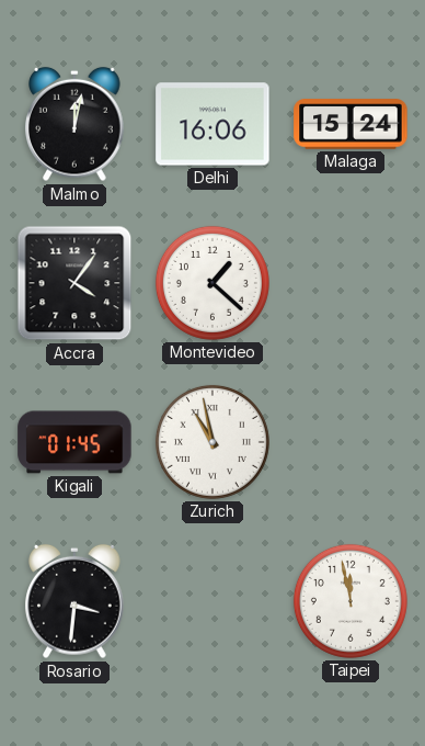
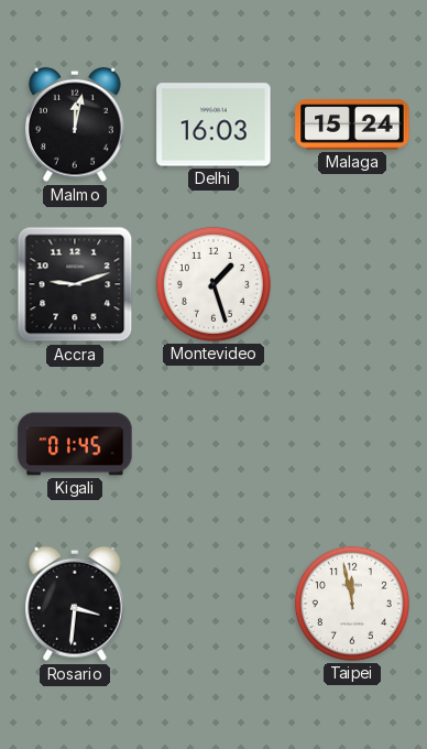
Delhi: 16:06 -> 16:03 (214, 124)
Accra: 4:06 -> 9:12 (75, 284)
Montevideo: 1:22 -> 1:27 (214, 284)
Zurich: 10:58 -> none (213, 442)
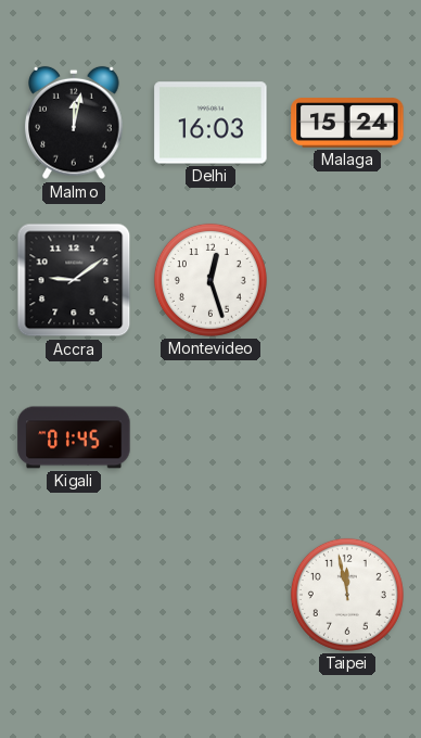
Accra: 9:12 -> 9:09 (74, 280)
Montevideo: 1:27 -> 12:27 (210, 280)
Rosario: 3:31 -> none (75, 604)
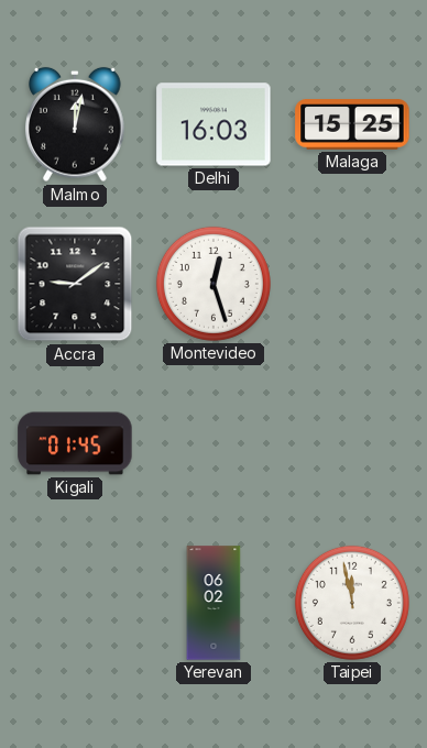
Malaga: 15:24 -> 15:25 (352, 124)
Yerevan: none -> 06:02 (214, 603)
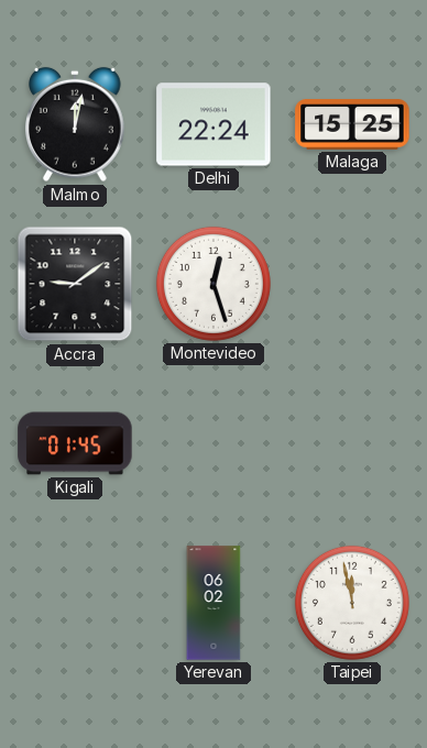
Delhi: 16:03 -> 22:24 (214, 124)
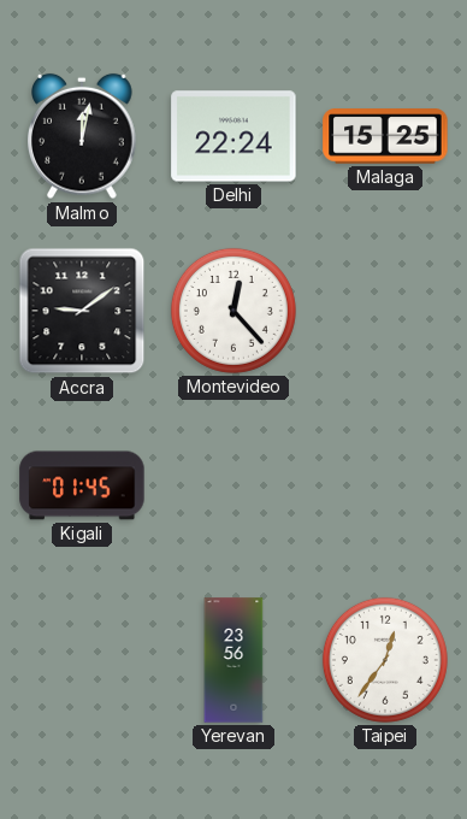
Montevideo: 12:27 -> 12:23 (233, 311)
Yerevan: 06:02 -> 23:56 (233, 660)
Taipei: 11:58 -> 12:36 (385, 660)
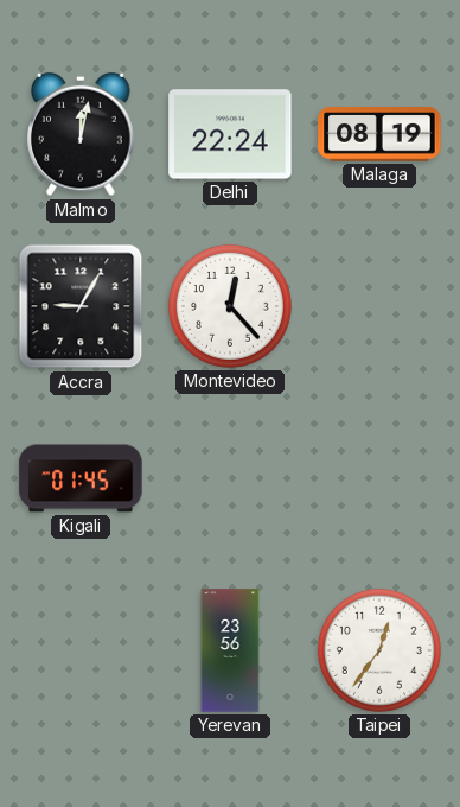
Malaga: 15:25 -> 08:19 (379, 134)
Accra: 9:09 -> 9:05 (81, 306)
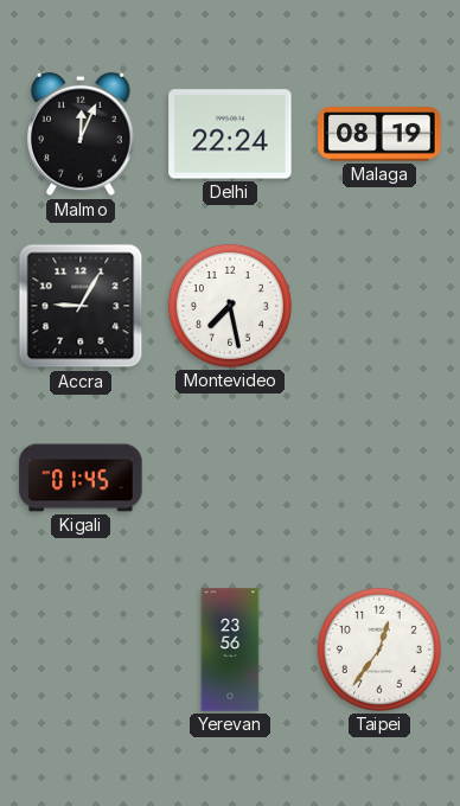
Malmo: 12:02 -> 12:04 (81, 134)
Montevideo: 12:23 -> 7:28 (230, 306)
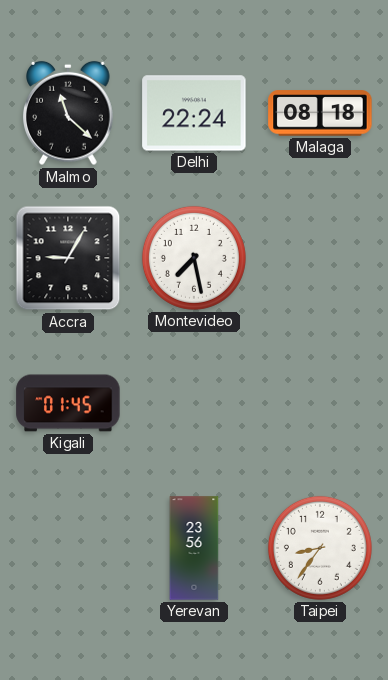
Malmo: 12:04 -> 11:22 (68, 113)
Malaga: 08:19 -> 08:18 (320, 113)
Taipei: 12:36 -> 8:36 (320, 548)
